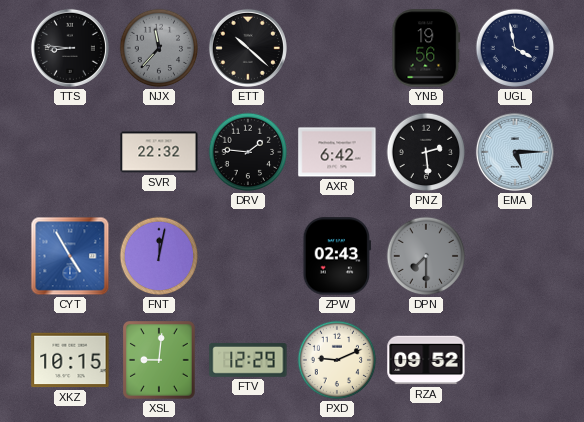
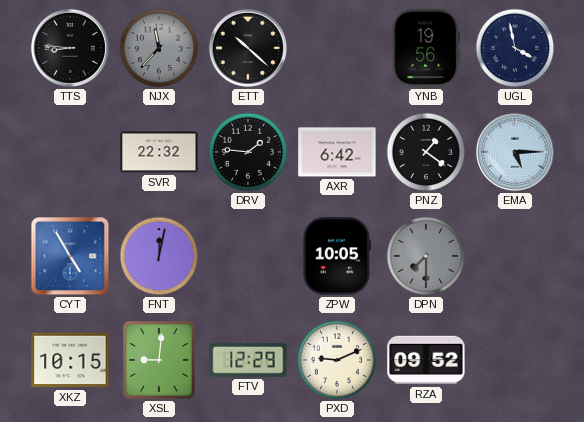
PNZ: 2:29 -> 1:21 (426, 152)
ZPW: 02:43 -> 10:05 (337, 256)
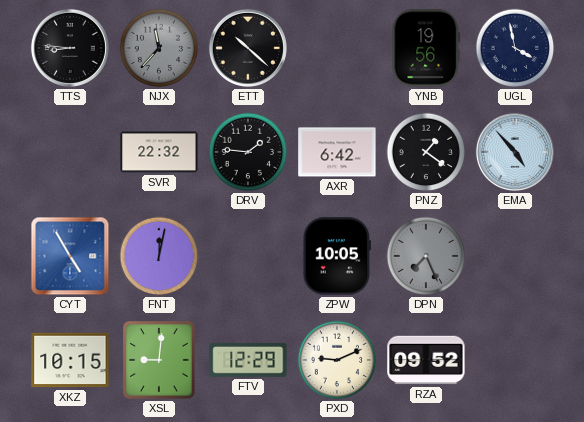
EMA: 5:15 -> 4:53 (515, 152)
DPN: 7:30 -> 7:26 (426, 256)
